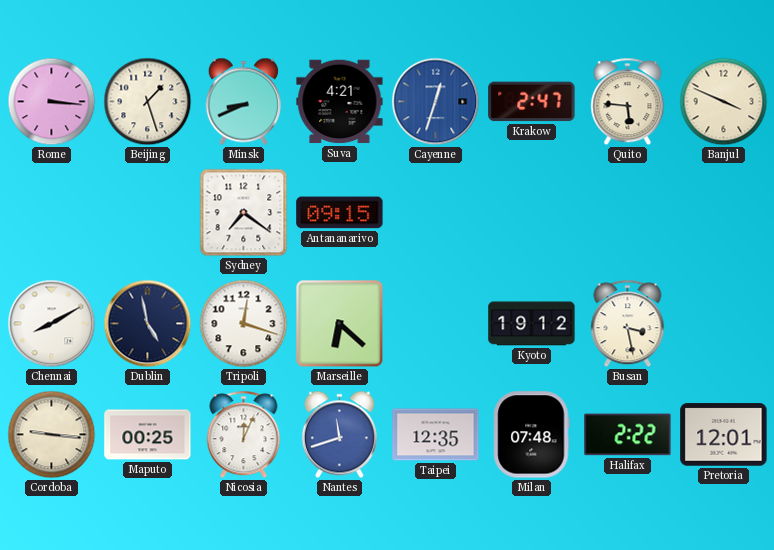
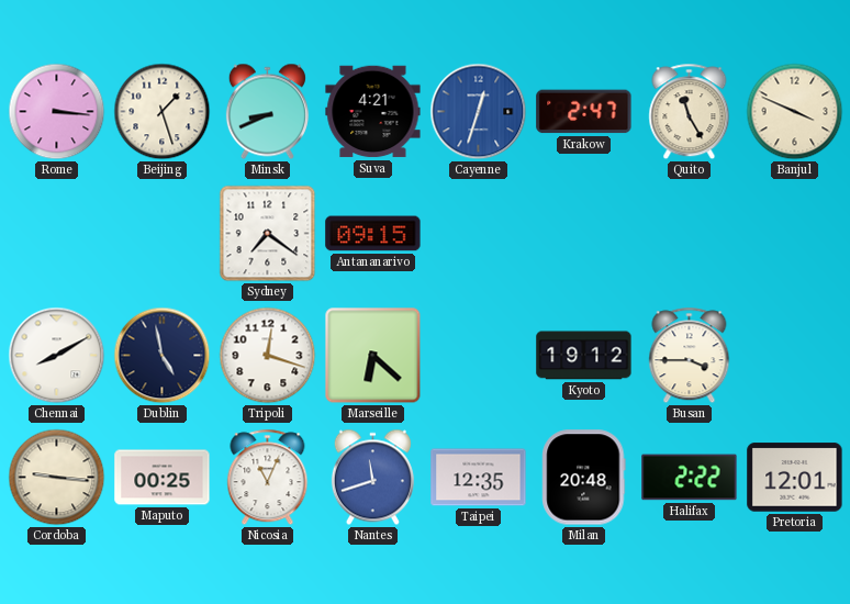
Quito: 5:46 -> 11:25 (690, 112)
Busan: 3:28 -> 3:45 (690, 356)
Nicosia: 12:04 -> 11:04 (268, 478)
Milan: 07:48 -> 20:48 (584, 478)
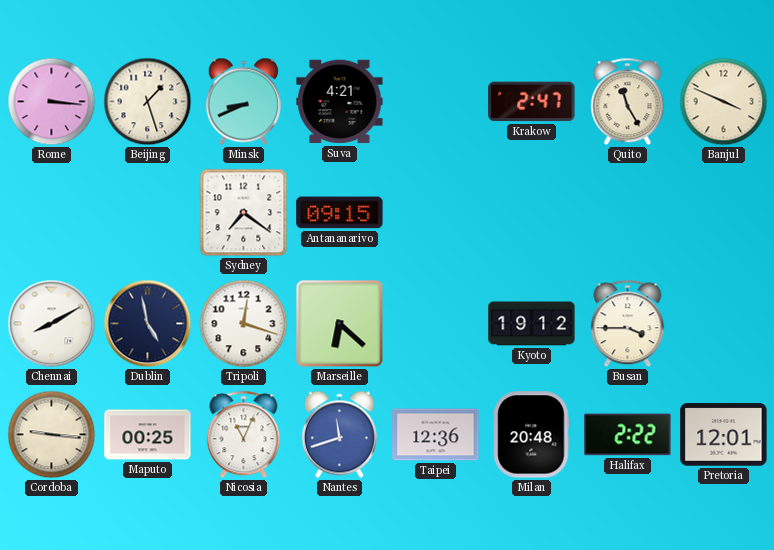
Cayenne: 12:33 -> none (479, 112)
Taipei: 12:35 -> 12:36 (436, 435)
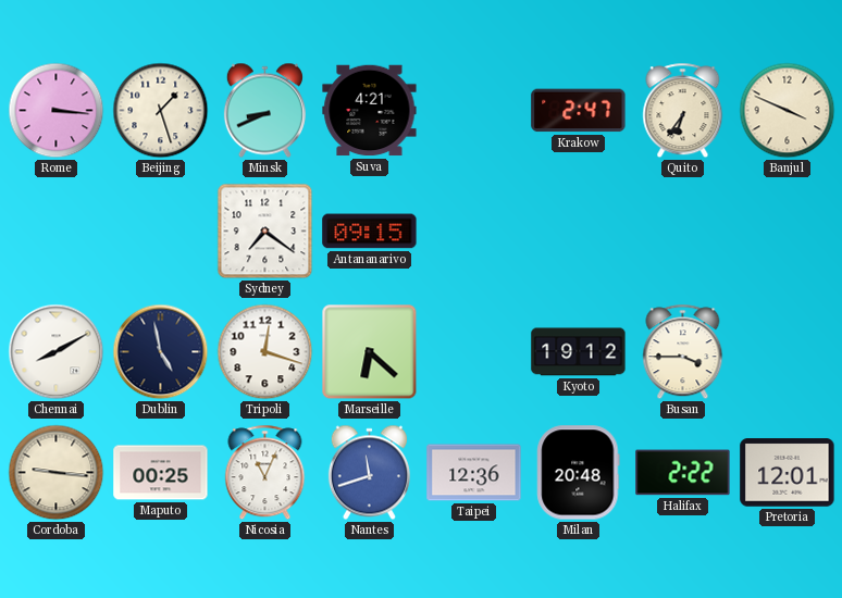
Quito: 11:25 -> 6:36 (683, 111)
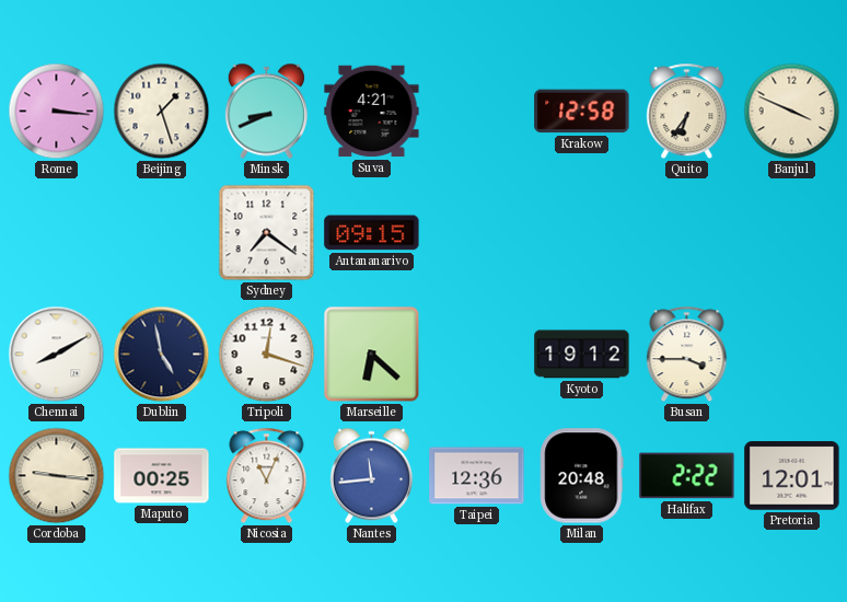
Krakow: 2:47 -> 12:58 (582, 112)
Nantes: 11:42 -> 11:44 (371, 476)
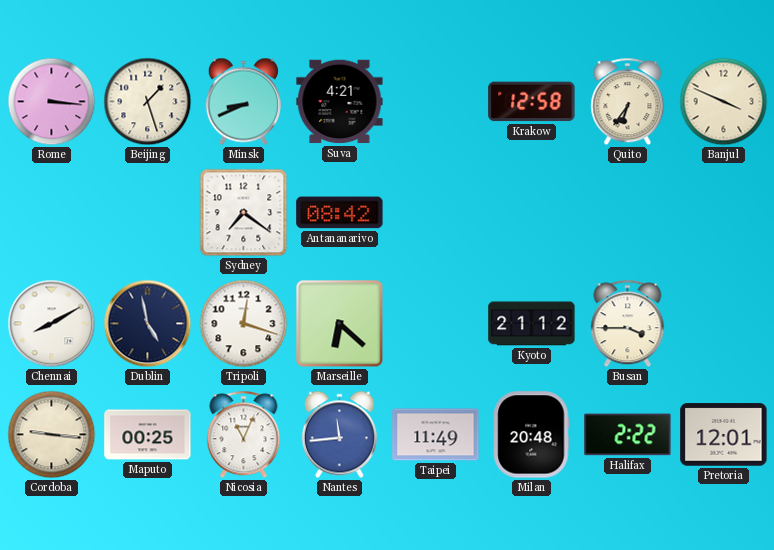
Antananarivo: 09:15 -> 08:42 (340, 213)
Kyoto: 19:12 -> 21:12 (532, 324)
Taipei: 12:36 -> 11:49 (436, 435)
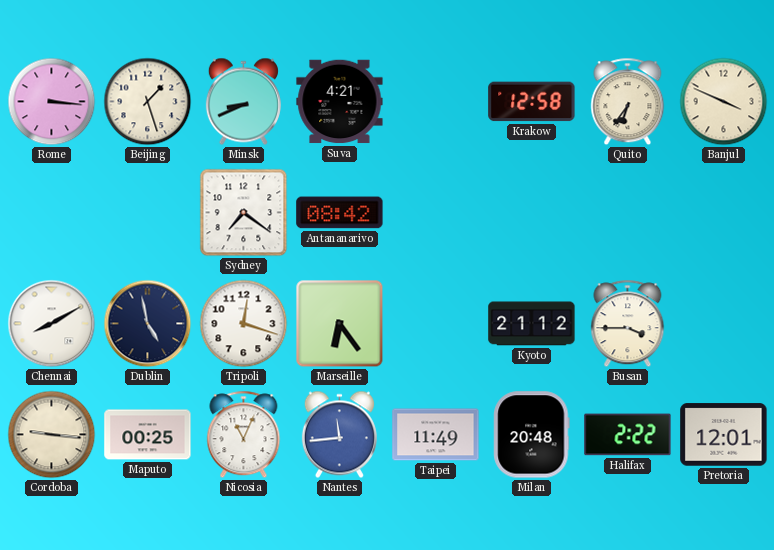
Marseille: 6:22 -> 6:24 (340, 324)
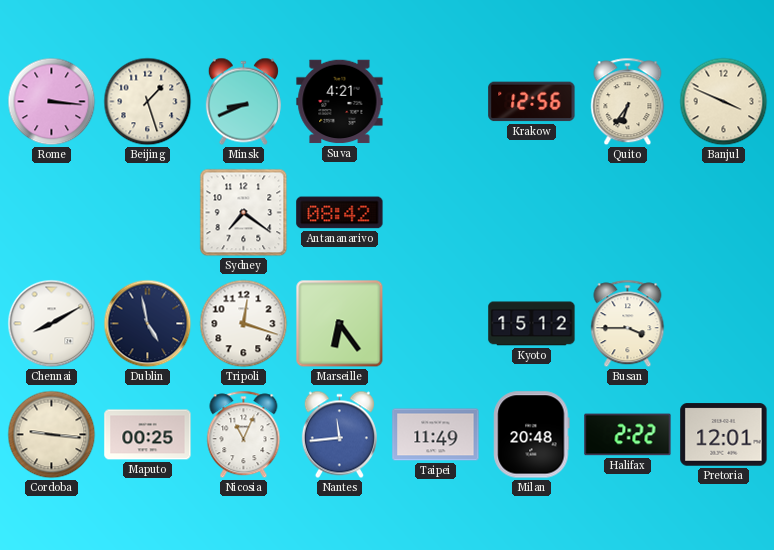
Krakow: 12:58 -> 12:56 (532, 102)
Kyoto: 21:12 -> 15:12 (532, 324)
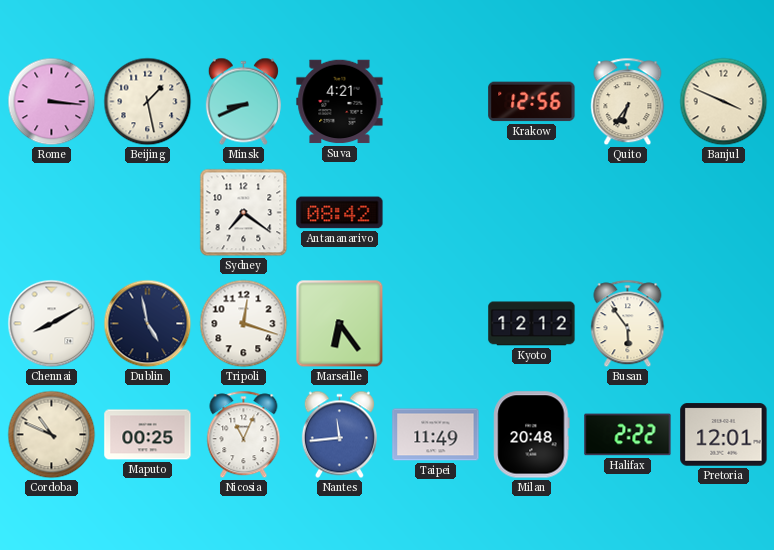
Beijing: 1:27 -> 1:28 (148, 102)
Kyoto: 15:12 -> 12:12 (532, 324)
Busan: 3:45 -> 5:54 (628, 324)
Cordoba: 9:16 -> 10:49 (52, 435)
